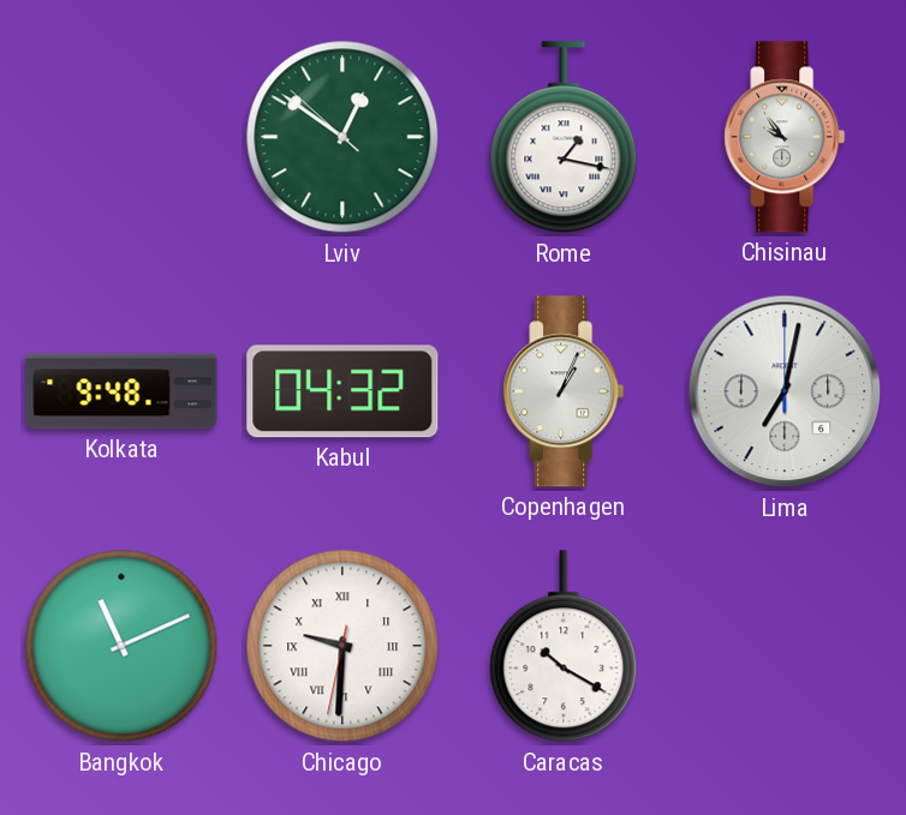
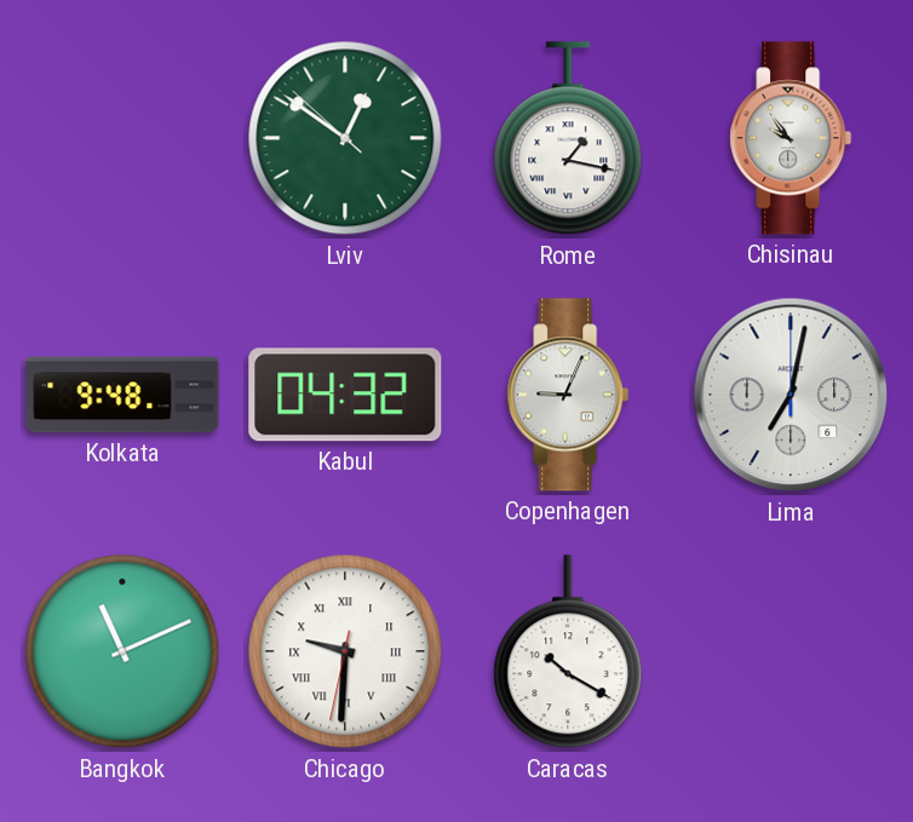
Copenhagen: 1:04 -> 9:04 (568, 395)
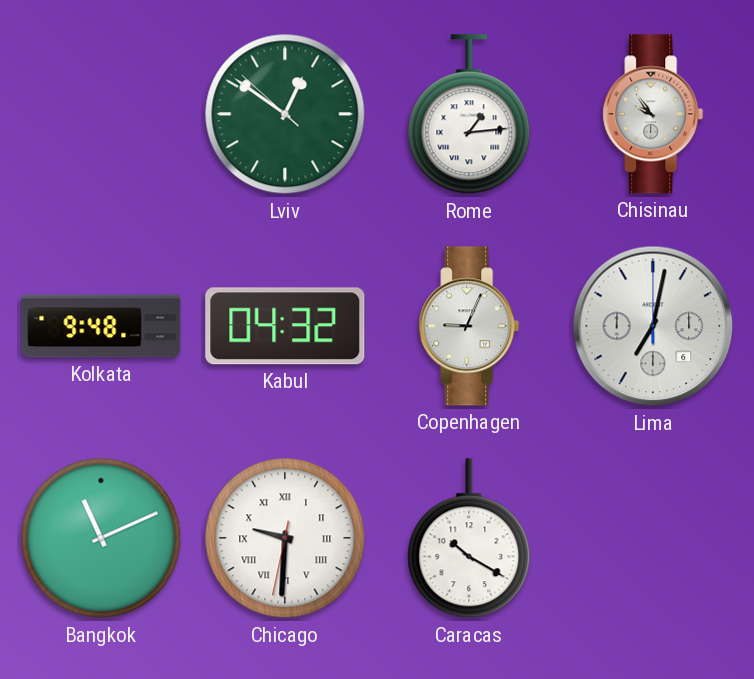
Rome: 1:17 -> 1:14 (469, 115)
